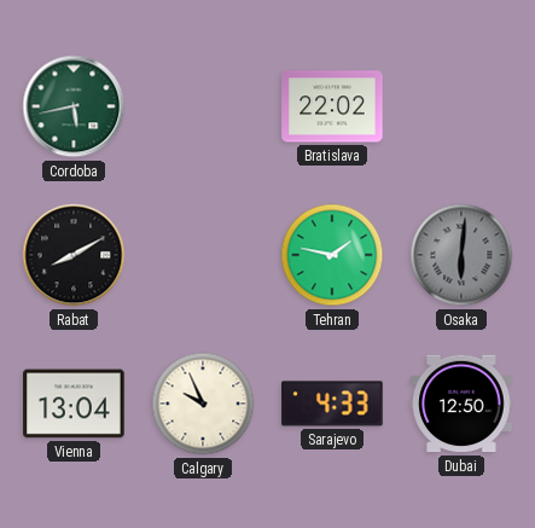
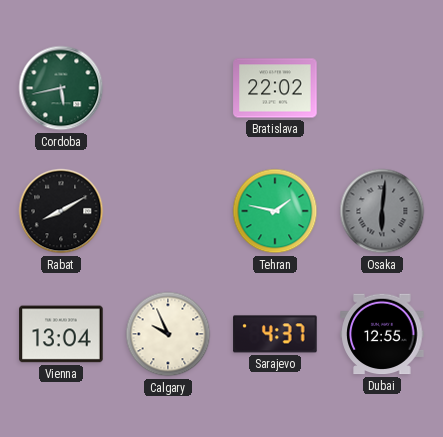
Sarajevo: 4:33 -> 4:37 (275, 334)
Dubai: 12:50 -> 12:55 (382, 334)
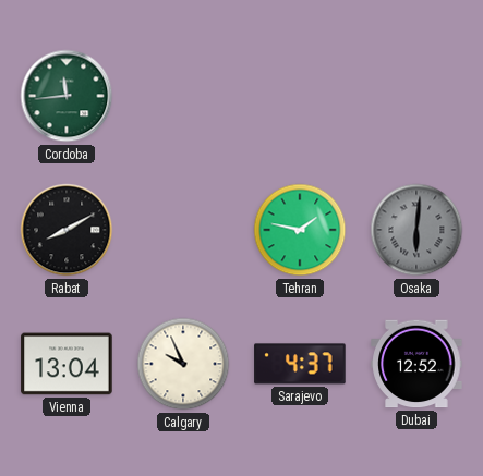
Cordoba: 5:43 -> 11:44 (67, 96)
Bratislava: 22:02 -> none (275, 88)
Dubai: 12:55 -> 12:52 (416, 364)
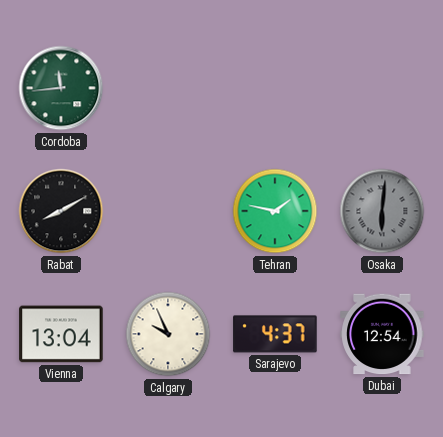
Dubai: 12:52 -> 12:54 (382, 334)
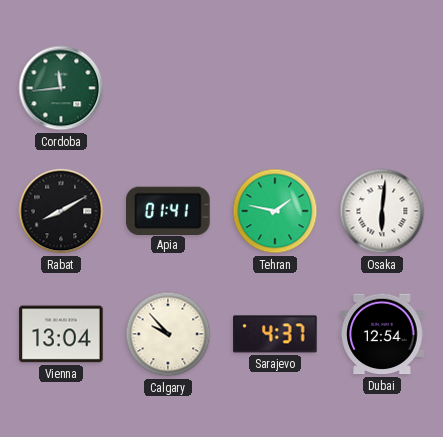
Apia: none -> 01:41 (168, 210)
Osaka dial: grey -> white (382, 211)
Calgary: 9:56 -> 9:53 (168, 334)
